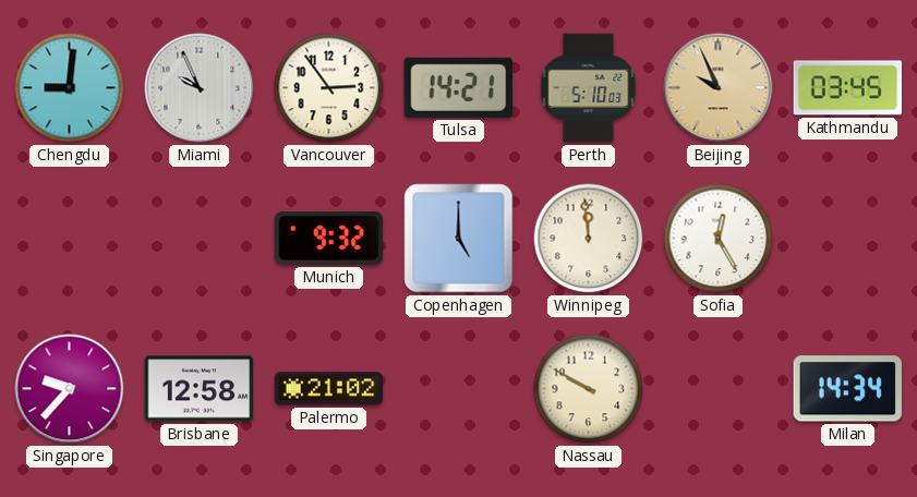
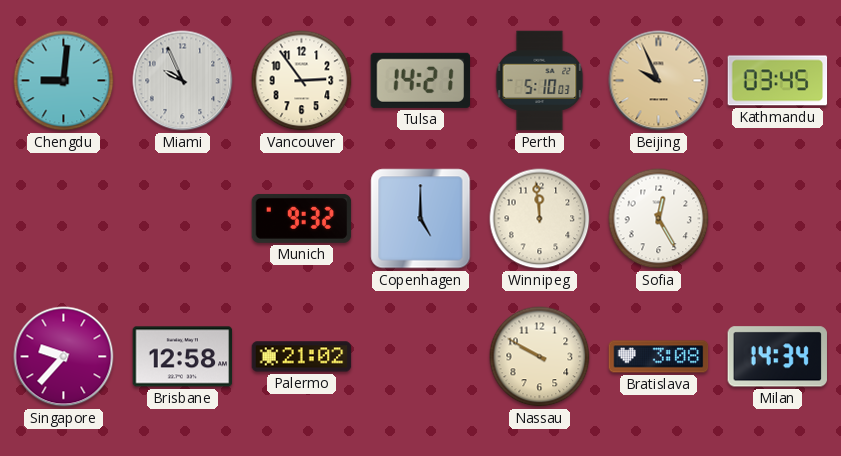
Bratislava: none -> 3:08 (659, 357)
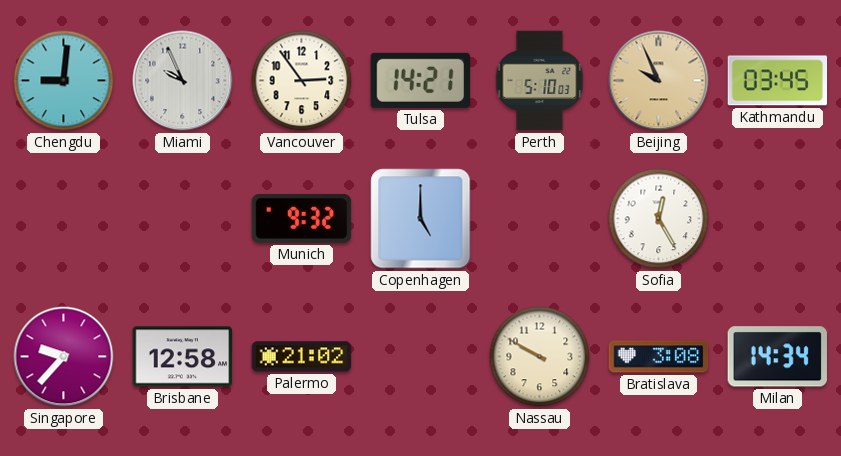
Winnipeg: 11:59 -> none (540, 219)
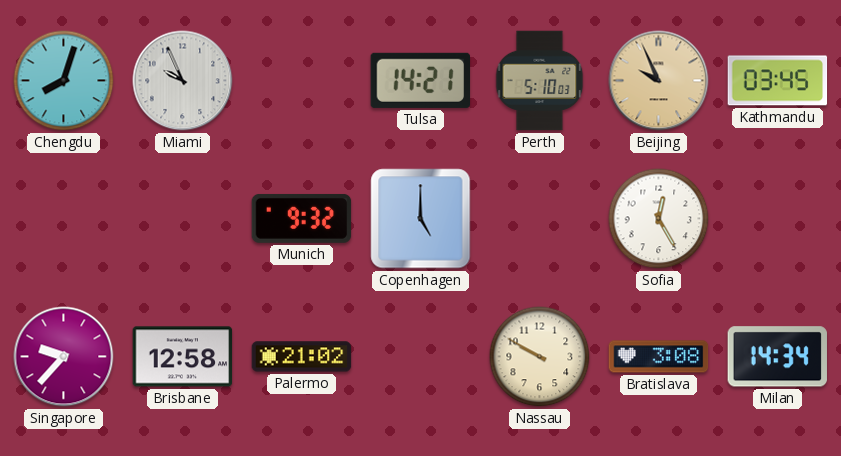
Chengdu: 9:01 -> 8:03 (64, 81)
Vancouver: 2:54 -> none (302, 81)
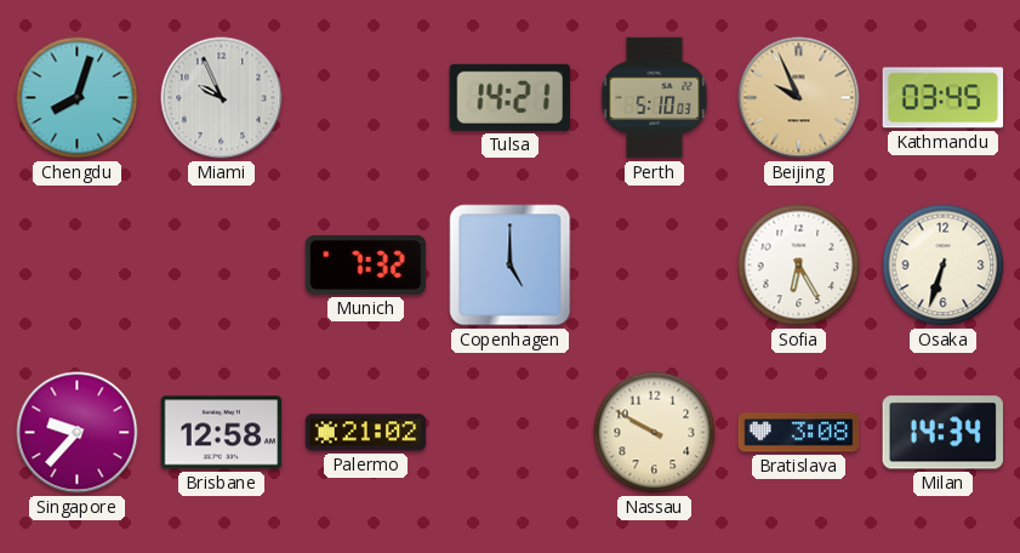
Munich: 9:32 -> 7:32 (366, 264)
Sofia: 12:25 -> 6:25 (799, 266)
Osaka: none -> 6:33 (944, 266)
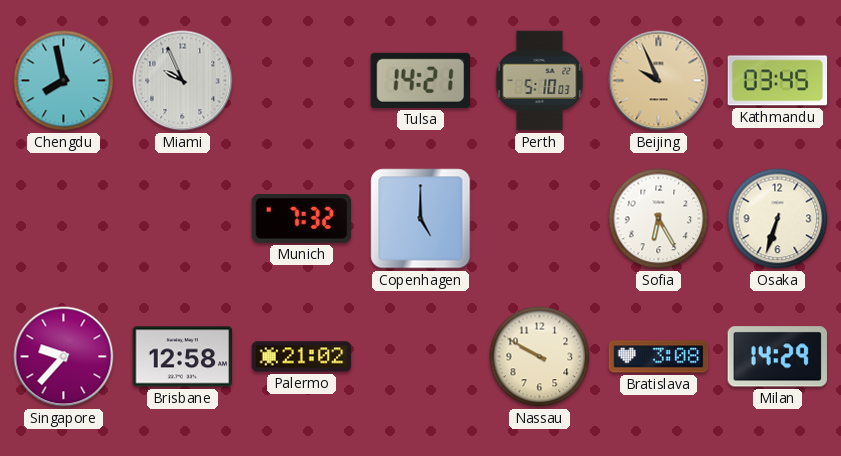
Chengdu: 8:03 -> 7:58 (64, 81)
Milan: 14:34 -> 14:29 (777, 357)
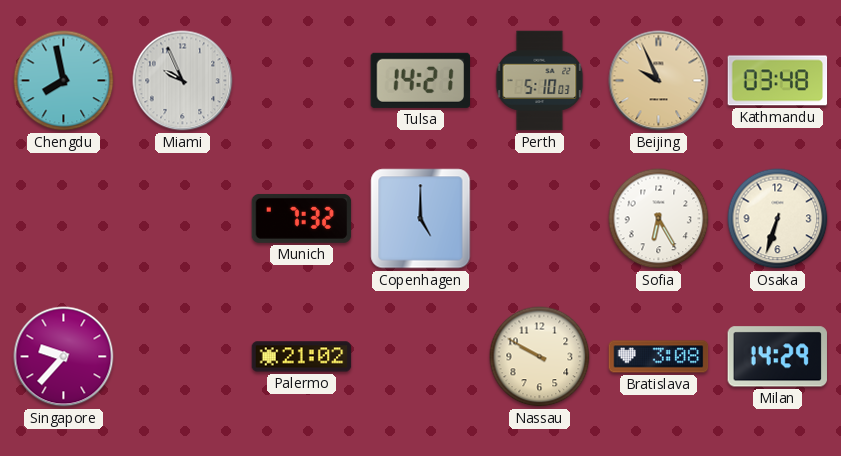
Kathmandu: 03:45 -> 03:48 (778, 81)
Brisbane: 12:58 -> none (183, 357)
